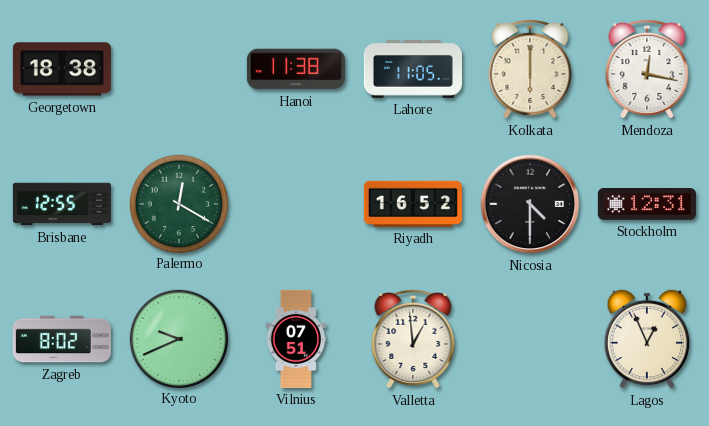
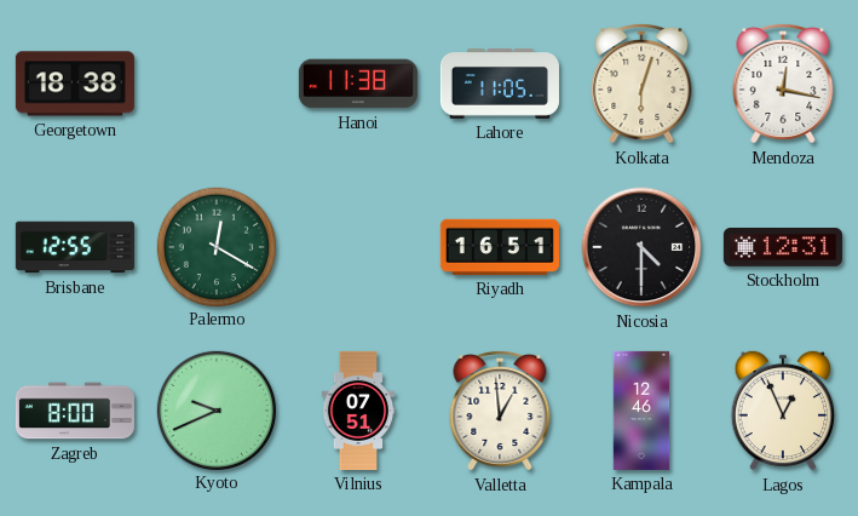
Kolkata: 6:00 -> 6:03 (641, 84)
Riyadh: 16:52 -> 16:51 (500, 247)
Zagreb: 8:02 -> 8:00 (75, 411)
Kampala: none -> 12:46 (641, 411)
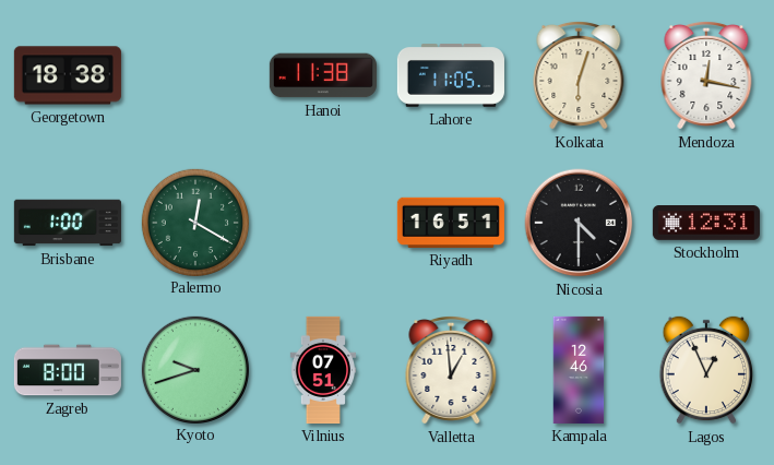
Brisbane: 12:55 -> 1:00 (68, 223)
Kyoto: 9:41 -> 9:42 (194, 369)
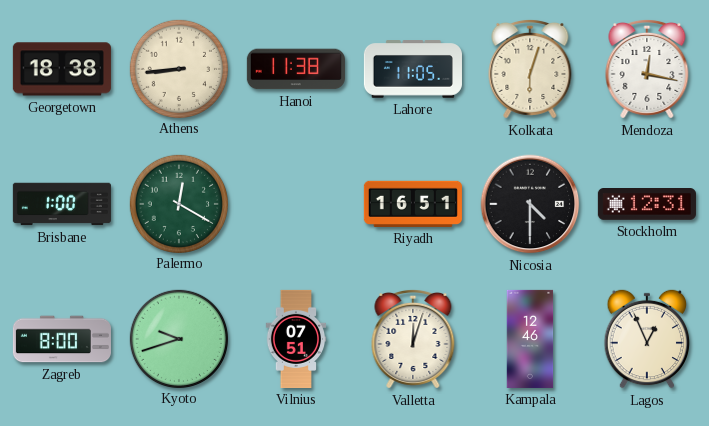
Athens: none -> 8:44 (178, 68)
Valletta: 12:59 -> 12:03 (413, 339)
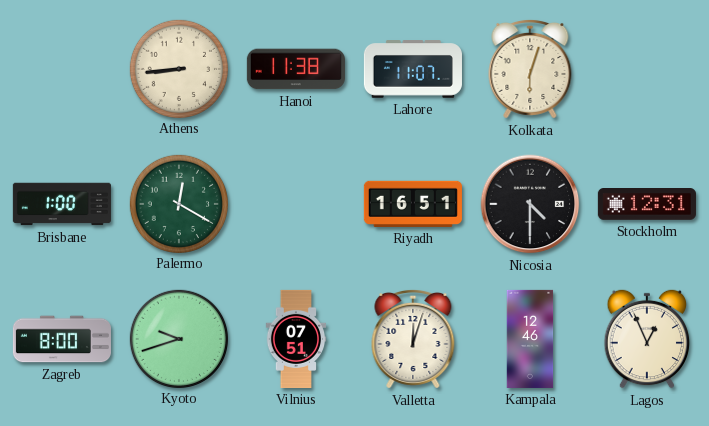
Georgetown: 18:38 -> none (62, 69)
Lahore: 11:05 -> 11:07 (413, 69)
Mendoza: 12:17 -> none (647, 69)
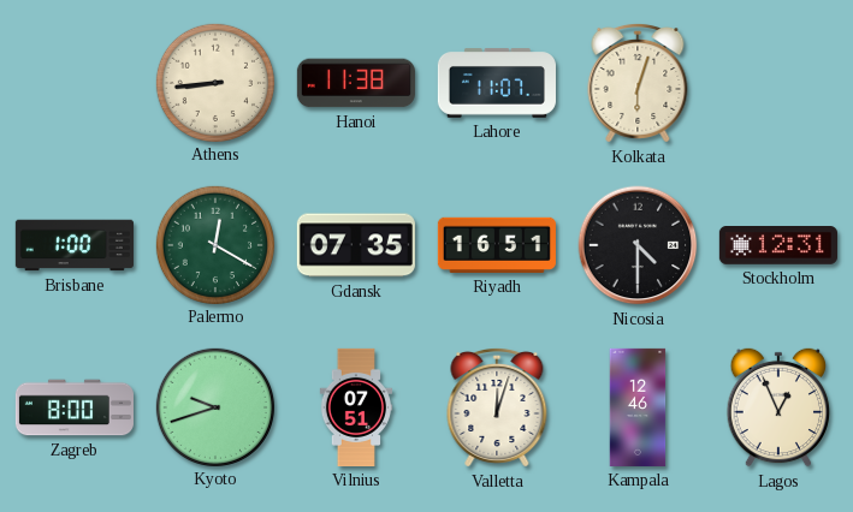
Gdansk: none -> 07:35 (356, 245)
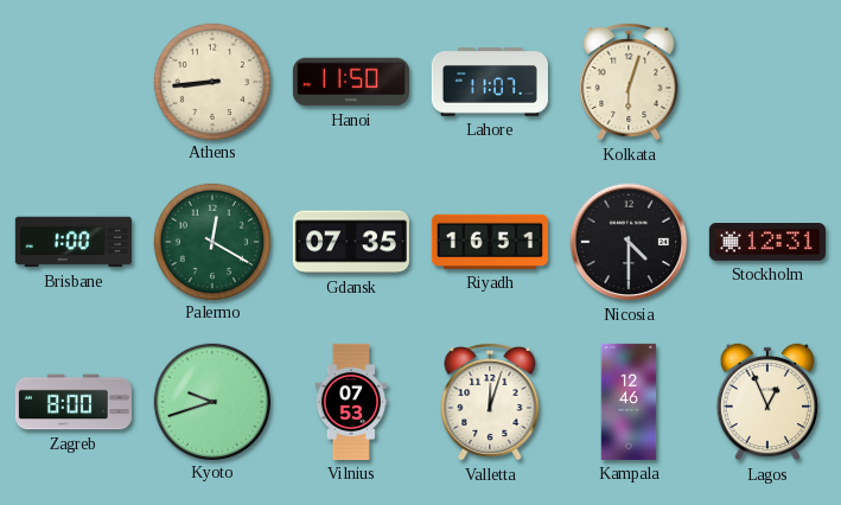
Hanoi: 11:38 -> 11:50 (351, 82)
Vilnius: 07:51 -> 07:53 (351, 402)
